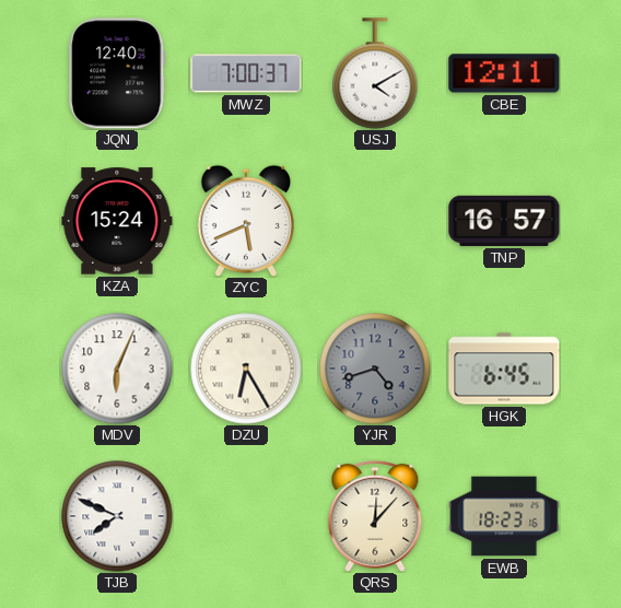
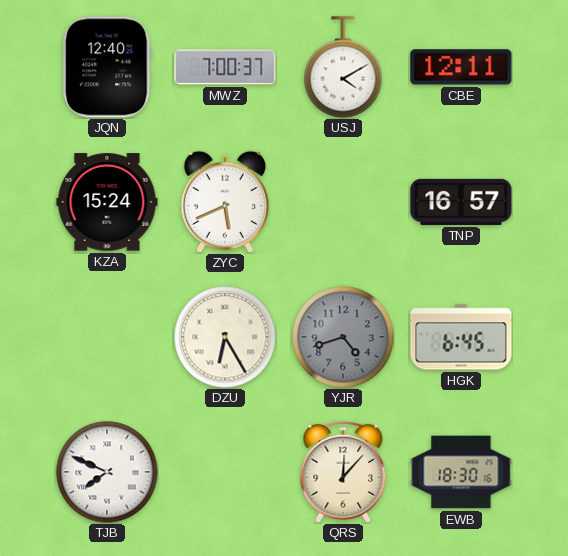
MDV: 6:04 -> none (117, 369)
EWB: 18:23 -> 18:30 (461, 472)
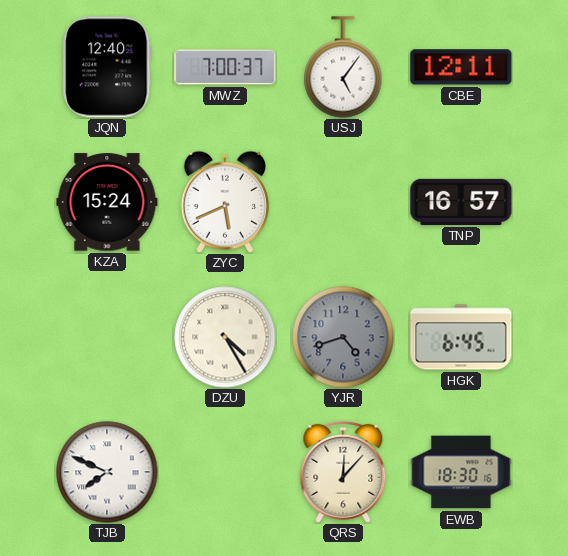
USJ: 4:10 -> 5:06 (343, 67)
DZU: 6:25 -> 4:25 (225, 337)
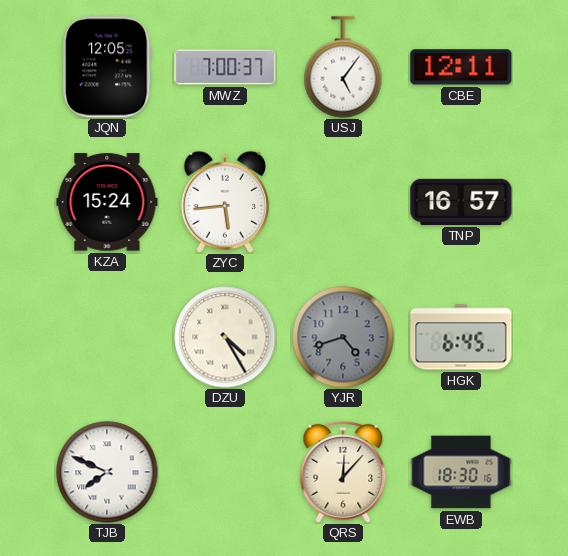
JQN: 12:40 -> 12:05 (107, 67)
ZYC: 5:41 -> 5:44 (224, 202)
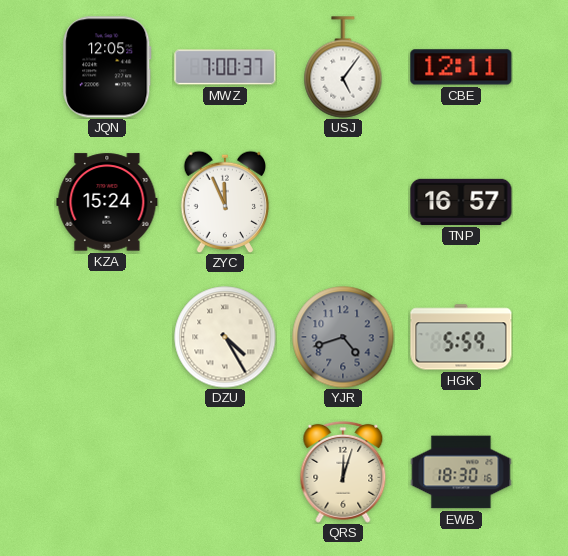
ZYC: 5:44 -> 11:56 (224, 202)
HGK: 6:45 -> 5:59 (461, 337)
TJB: 7:49 -> none (107, 472)
QRS: 12:07 -> 12:03 (343, 472)
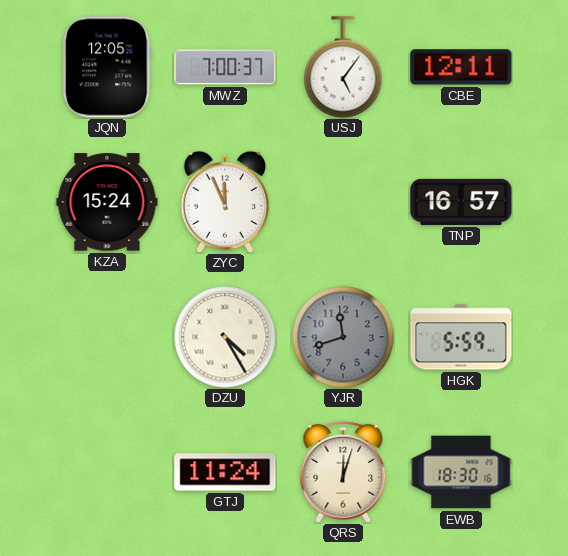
YJR: 4:42 -> 11:42 (343, 337)
GTJ: none -> 11:24 (225, 472)
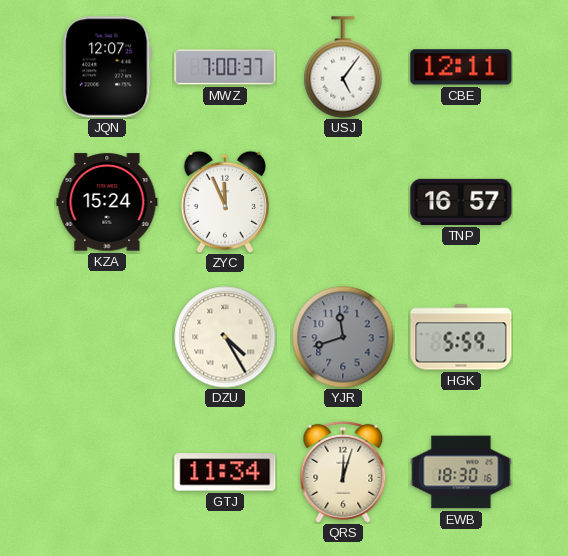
JQN: 12:05 -> 12:07 (107, 67)
GTJ: 11:24 -> 11:34 (225, 472)
